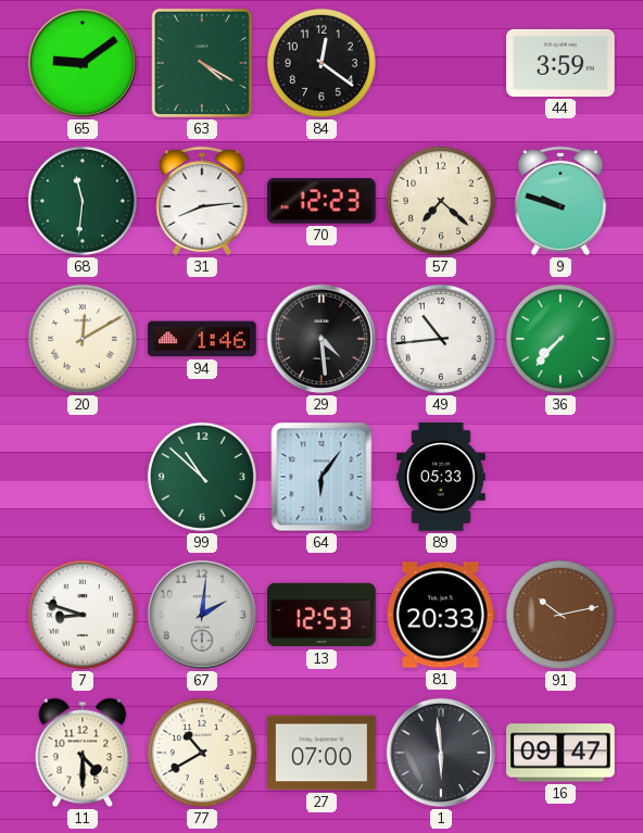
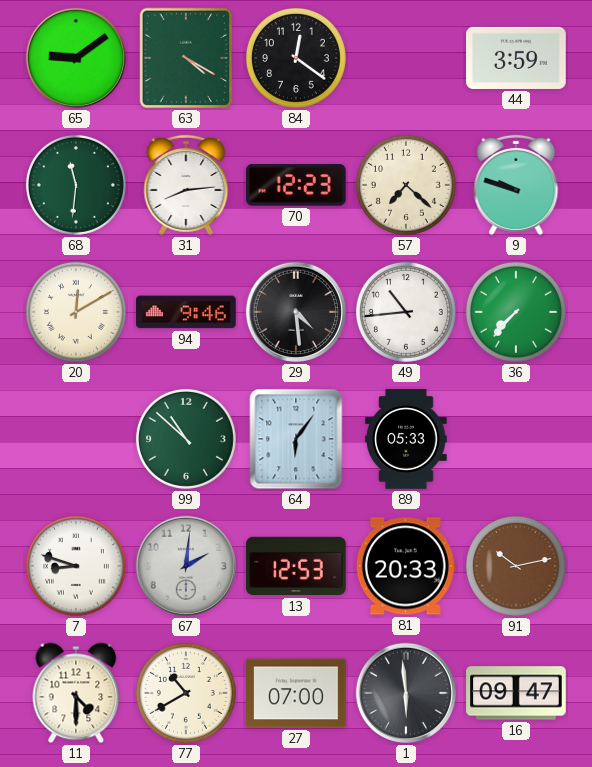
94: 1:46 -> 9:46 (186, 312)
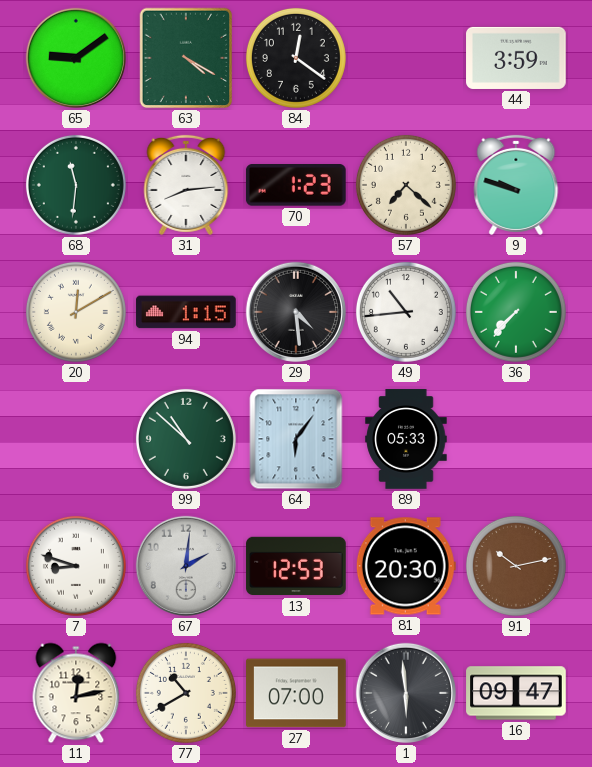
70: 12:23 -> 1:23 (296, 186)
94: 9:46 -> 1:15 (186, 312)
81: 20:33 -> 20:30 (406, 566)
11: 4:30 -> 12:13 (76, 693)
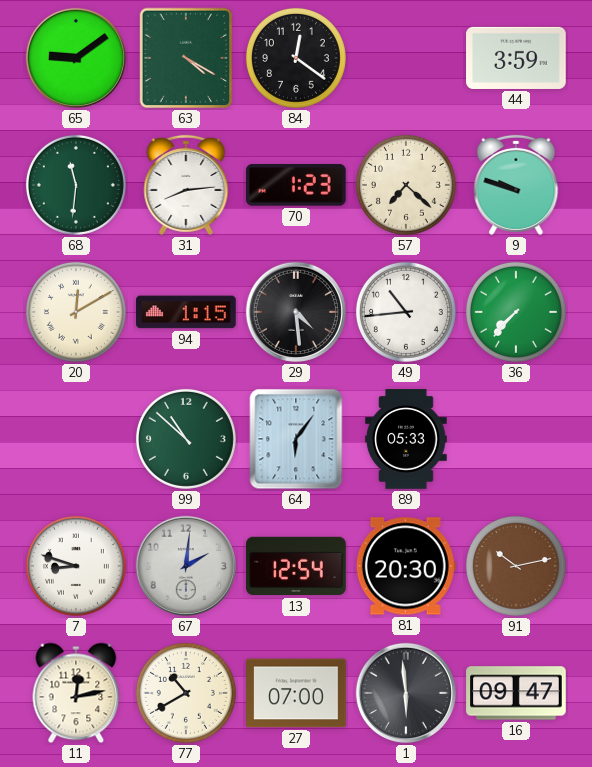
13: 12:53 -> 12:54 (296, 566)
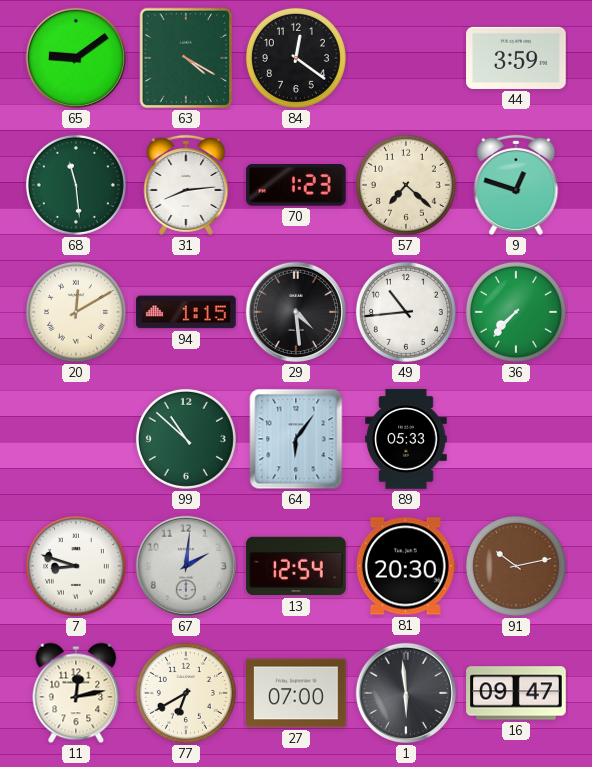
68: 11:31 -> 11:29 (76, 185)
9: 9:48 -> 12:48 (516, 185)
77: 10:40 -> 6:40 (186, 693)
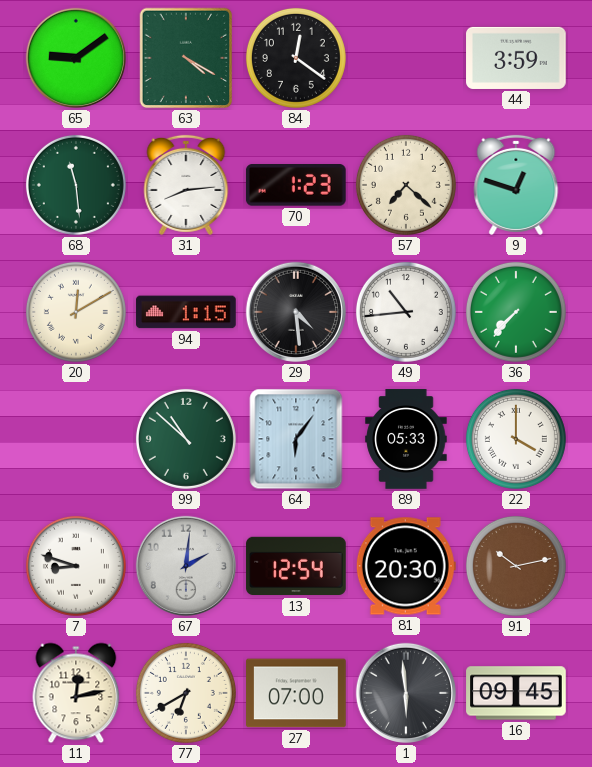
22: none -> 4:00 (516, 439)
16: 09:47 -> 09:45 (516, 693)
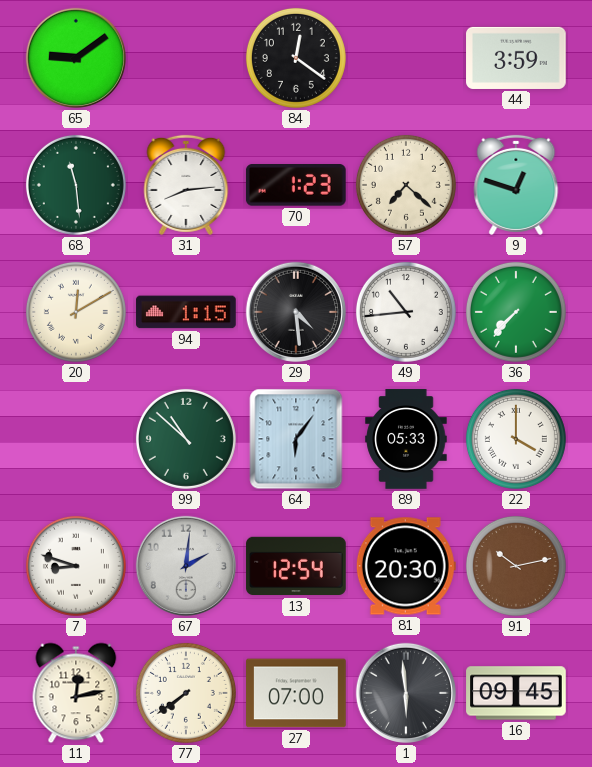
63: 4:20 -> none (186, 58)
77: 6:40 -> 7:39 (186, 693)
